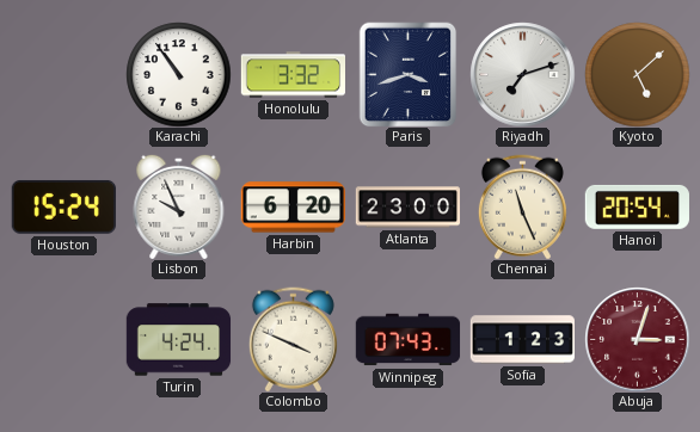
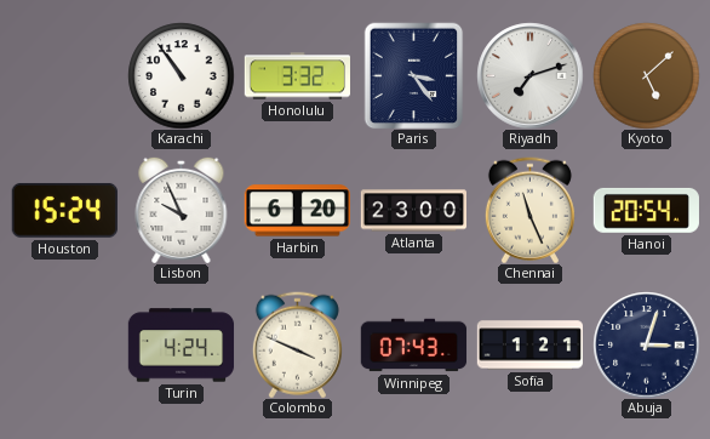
Paris: 3:42 -> 3:24 (414, 75)
Sofia: 1:23 -> 1:21 (529, 346)
Abuja dial: burgundy -> navy (646, 344)
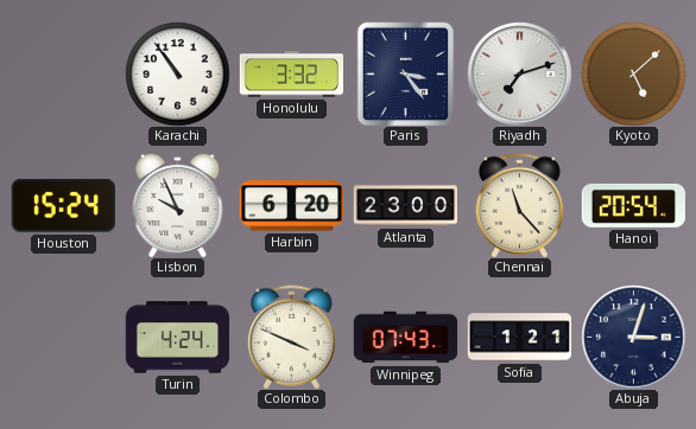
Chennai: 11:26 -> 11:23 (519, 205)
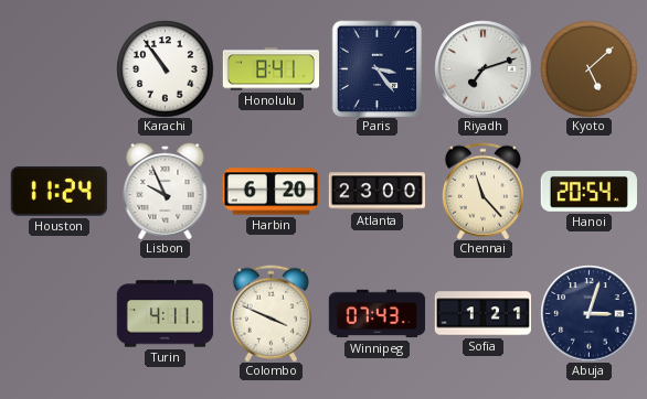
Honolulu: 3:32 -> 8:41 (271, 69)
Houston: 15:24 -> 11:24 (59, 191)
Turin: 4:24 -> 4:11 (165, 314)
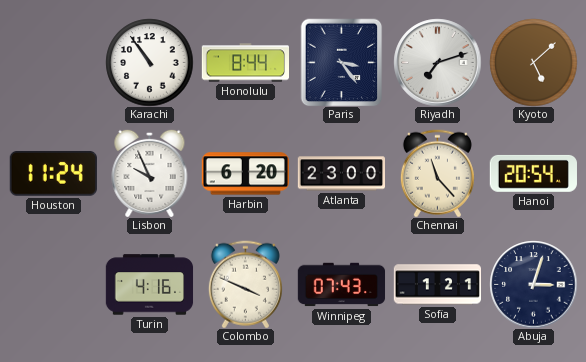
Honolulu: 8:41 -> 8:44 (245, 63)
Turin: 4:11 -> 4:16 (149, 285)
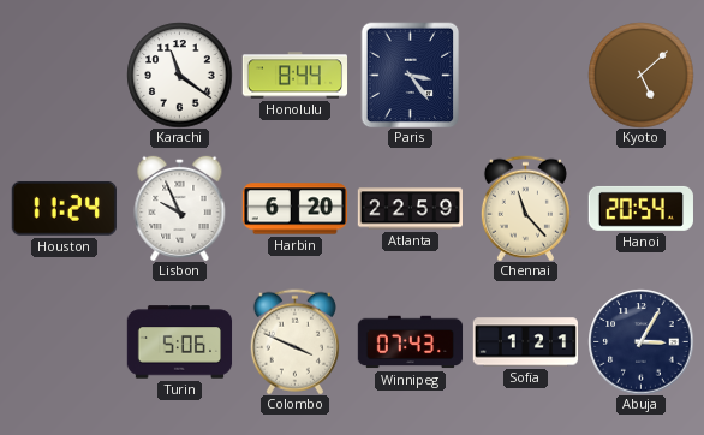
Karachi: 10:54 -> 11:21 (179, 75)
Riyadh: 7:12 -> none (437, 62)
Atlanta: 23:00 -> 22:59 (410, 209)
Turin: 4:16 -> 5:06 (179, 342)
Abuja: 3:03 -> 3:05 (640, 341)
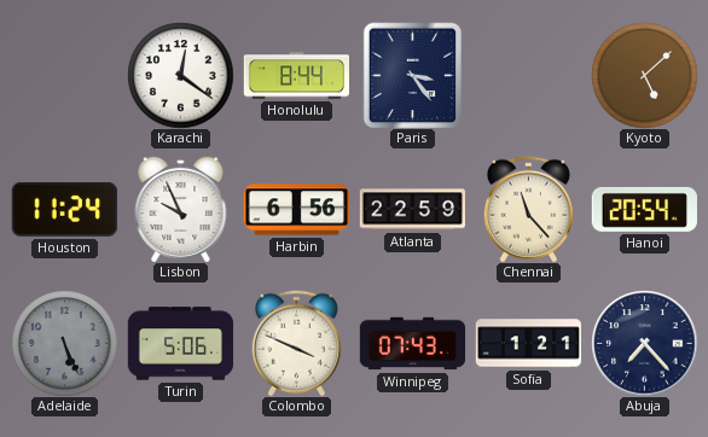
Karachi: 11:21 -> 12:21 (180, 75)
Harbin: 6:20 -> 6:56 (296, 210)
Adelaide: none -> 5:26 (64, 343)
Abuja: 3:05 -> 7:23 (644, 343)
